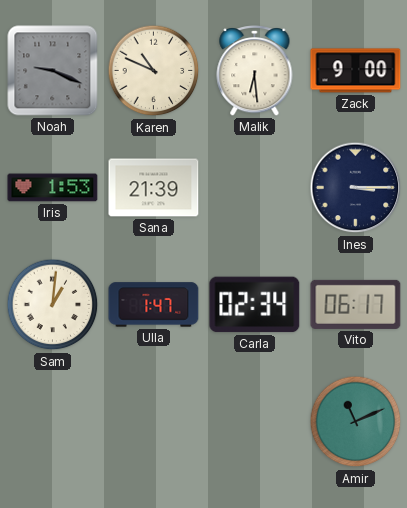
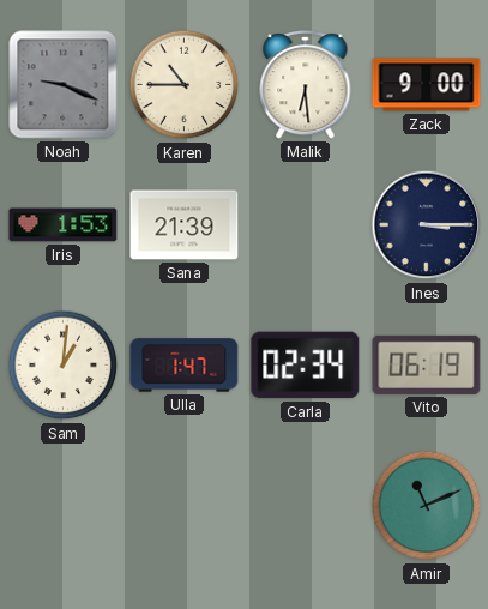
Karen: 10:49 -> 10:45 (185, 85)
Vito: 06:17 -> 06:19 (427, 364)
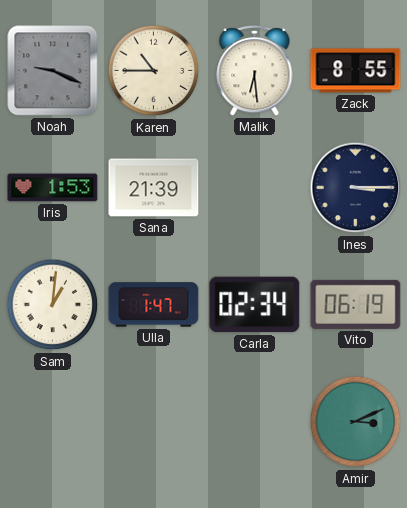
Zack: 9:00 -> 8:55 (356, 71)
Amir: 11:11 -> 3:11 (356, 422)
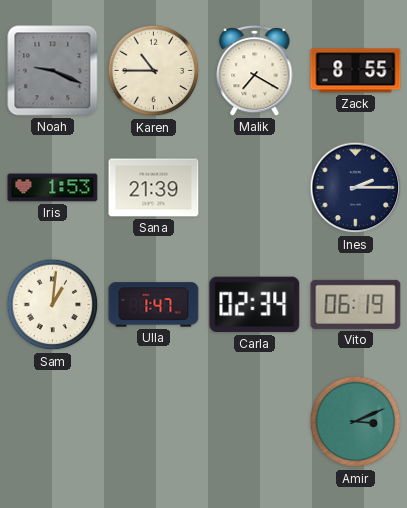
Malik: 6:29 -> 7:20 (255, 71)
Ines: 3:15 -> 2:15 (356, 188)
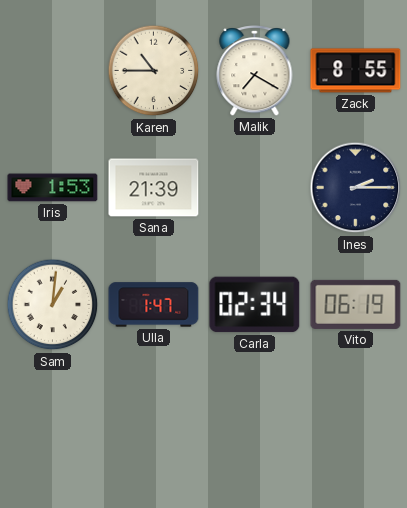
Noah: 9:19 -> none (53, 71)
Amir: 3:11 -> none (356, 422)
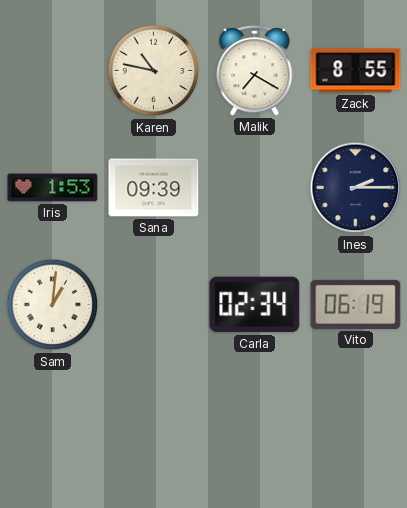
Karen: 10:45 -> 10:47 (154, 71)
Sana: 21:39 -> 09:39 (154, 188)
Ulla: 1:47 -> none (154, 305)
